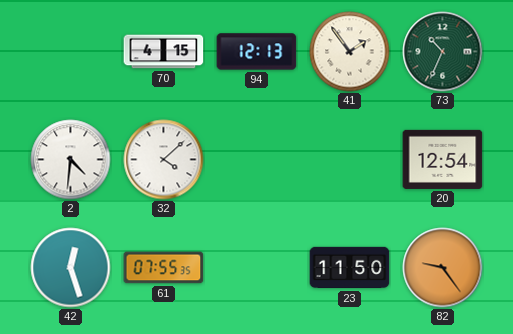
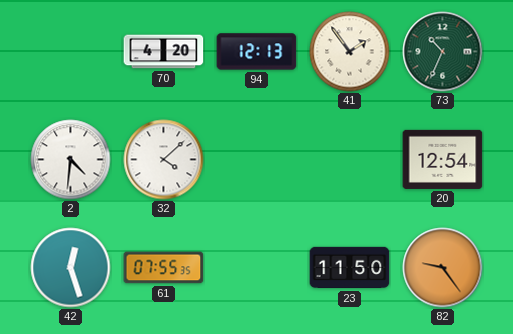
70: 4:15 -> 4:20 (164, 52)
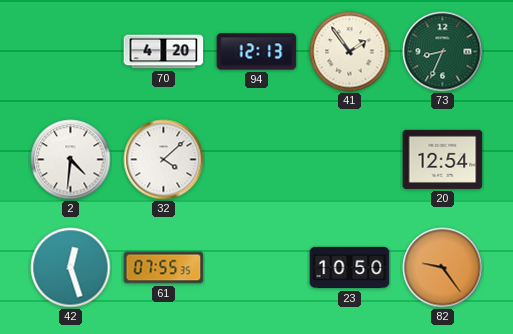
73: 10:34 -> 8:34 (443, 52)
23: 11:50 -> 10:50 (350, 268)
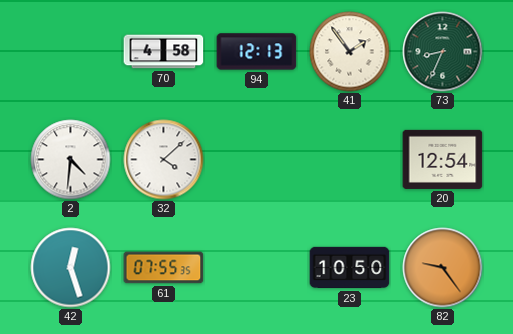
70: 4:20 -> 4:58 (164, 52)
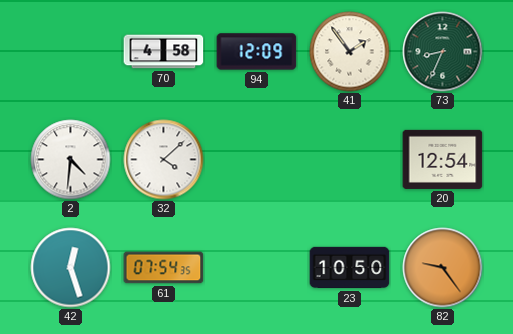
94: 12:13 -> 12:09 (257, 52)
61: 07:55 -> 07:54 (164, 268)
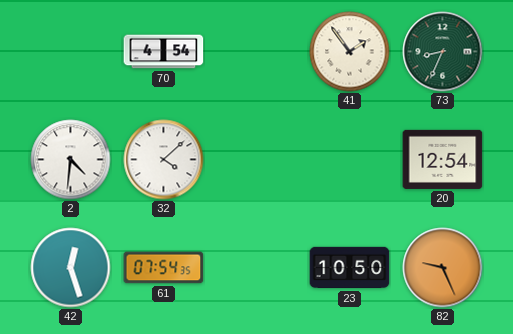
70: 4:58 -> 4:54 (164, 52)
94: 12:09 -> none (257, 52)
82: 9:24 -> 9:26 (443, 268)
